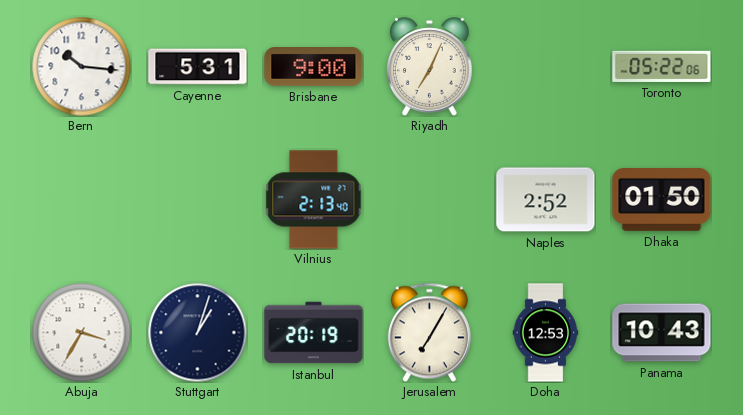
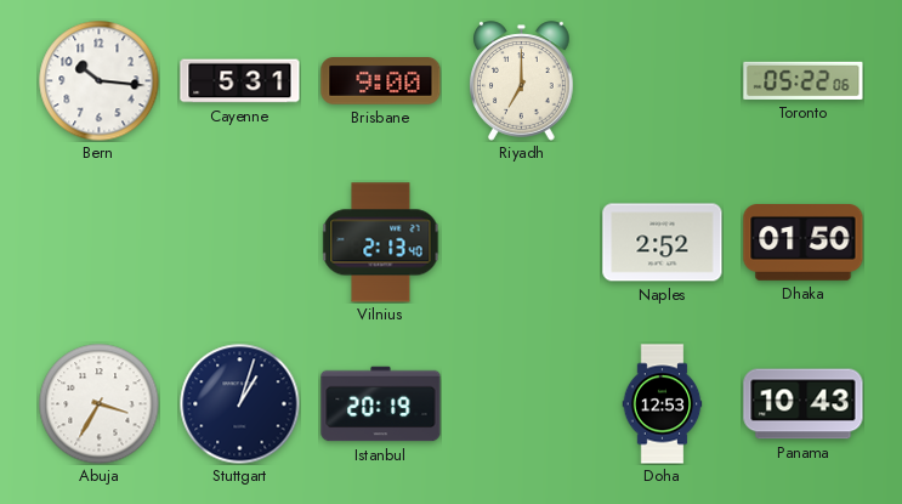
Riyadh: 7:04 -> 7:00 (522, 81)
Jerusalem: 7:05 -> none (429, 332)
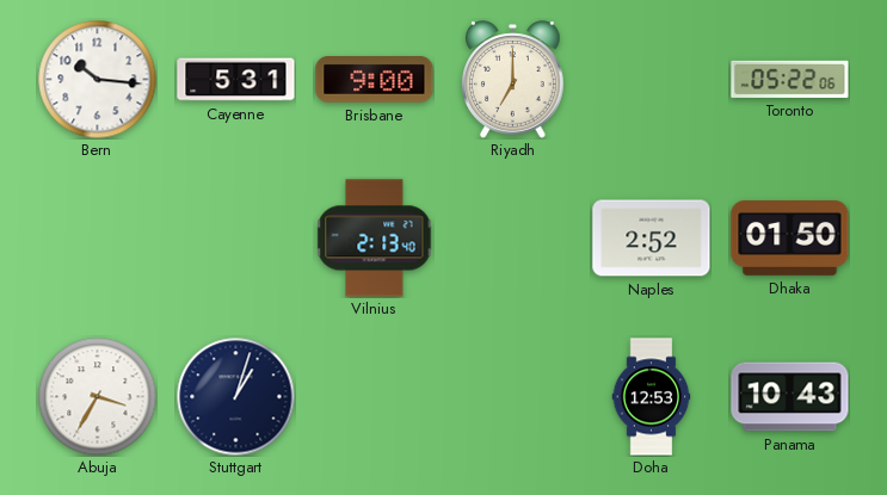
Istanbul: 20:19 -> none (381, 404)
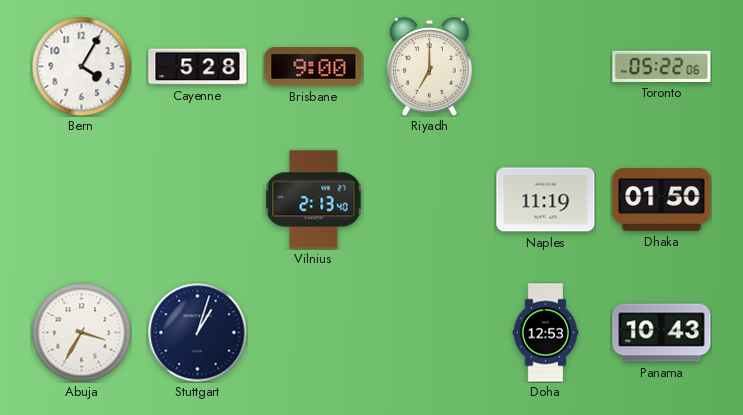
Bern: 10:16 -> 4:05 (82, 67)
Cayenne: 5:31 -> 5:28 (198, 67)
Naples: 2:52 -> 11:19 (546, 200)
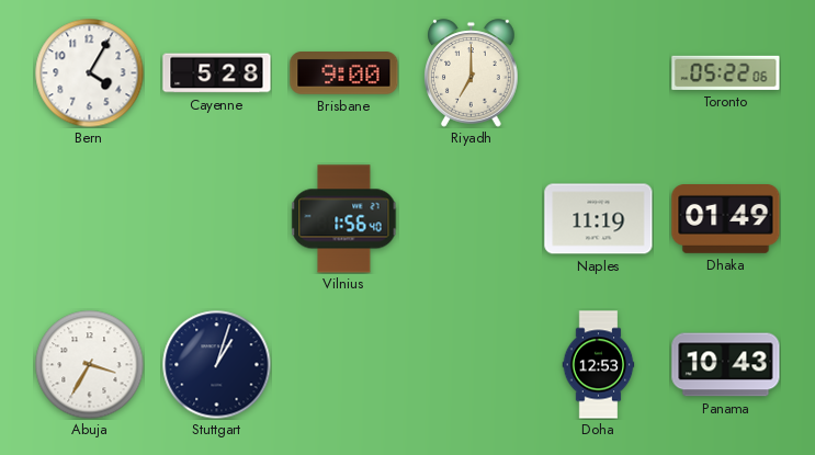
Vilnius: 2:13 -> 1:56 (344, 219)
Dhaka: 01:50 -> 01:49 (726, 219)
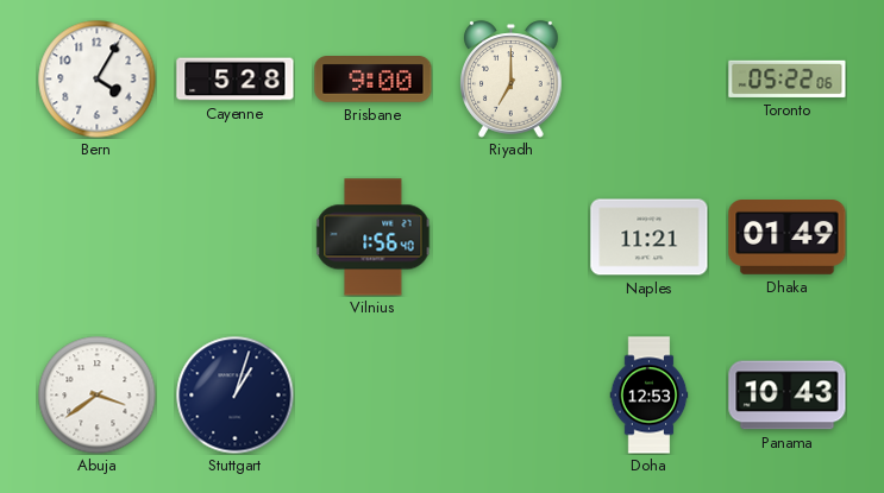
Naples: 11:19 -> 11:21 (650, 238)
Abuja: 3:35 -> 3:39 (98, 396)
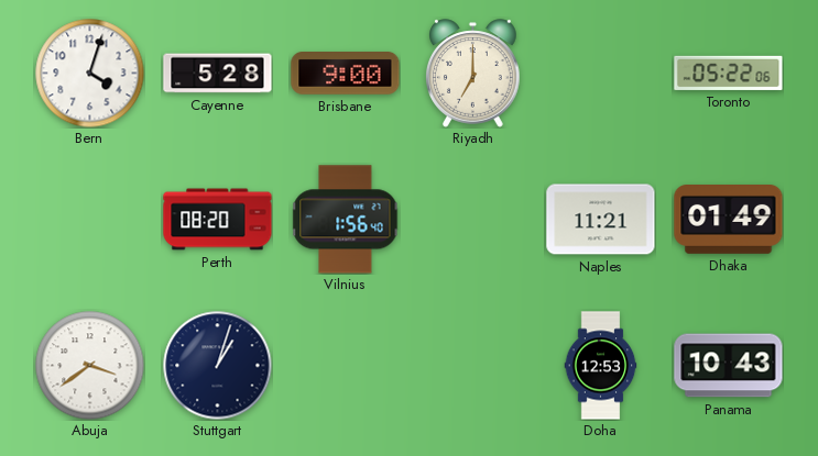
Bern: 4:05 -> 4:03 (90, 74)
Perth: none -> 08:20 (218, 220)
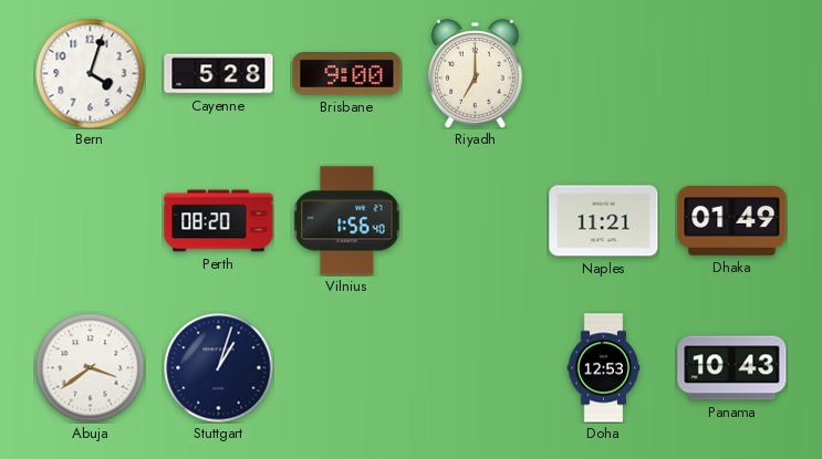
Toronto: 05:22 -> none (729, 73)
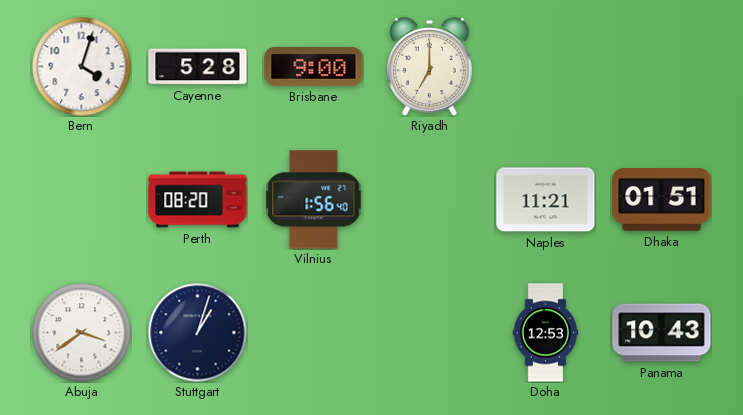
Dhaka: 01:49 -> 01:51 (662, 200)
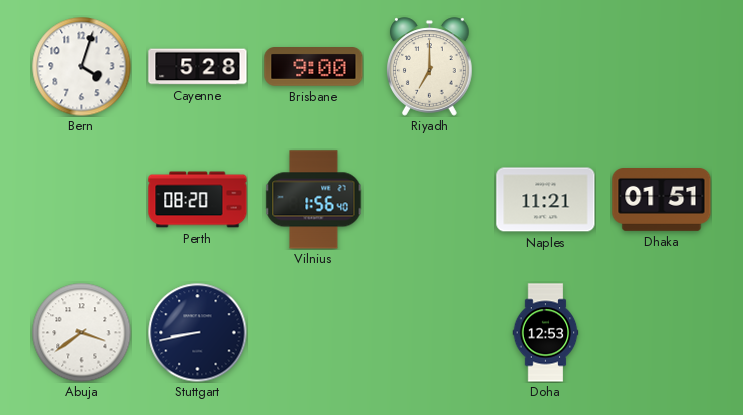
Stuttgart: 1:03 -> 8:43 (198, 333)
Panama: 10:43 -> none (662, 333)
